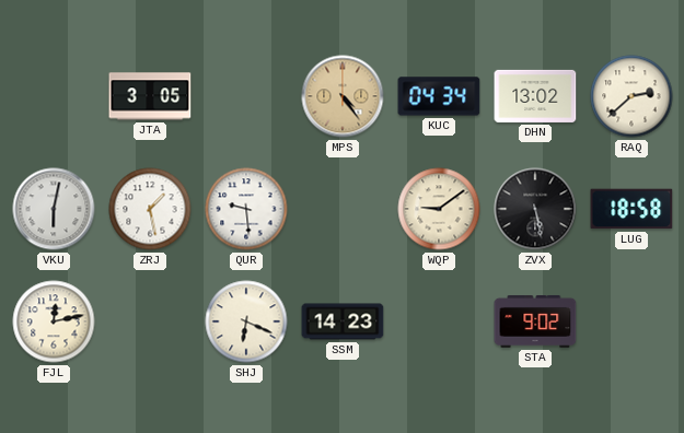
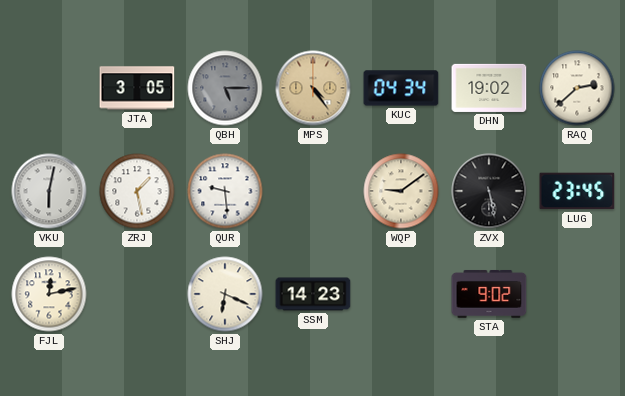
QBH: none -> 5:15 (225, 88)
DHN: 13:02 -> 19:02 (489, 88)
LUG: 18:58 -> 23:45 (577, 191)
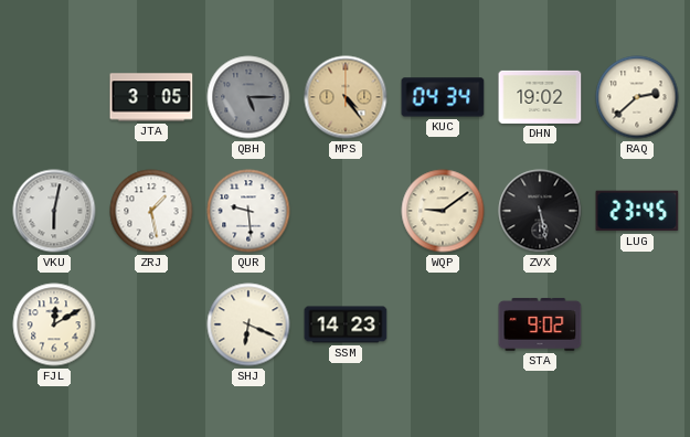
FJL: 12:13 -> 12:10 (54, 324)
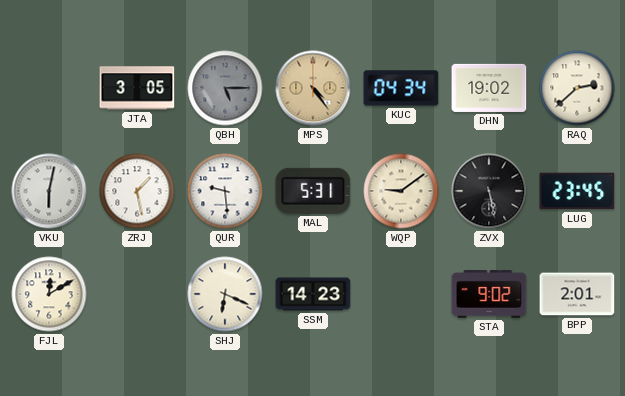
MAL: none -> 5:31 (313, 191)
BPP: none -> 2:01 (577, 294)
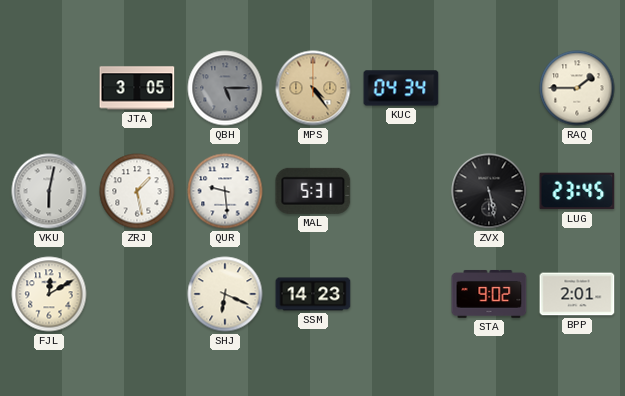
DHN: 19:02 -> none (489, 88)
RAQ: 2:38 -> 1:45 (577, 88)
WQP: 9:09 -> none (401, 191)
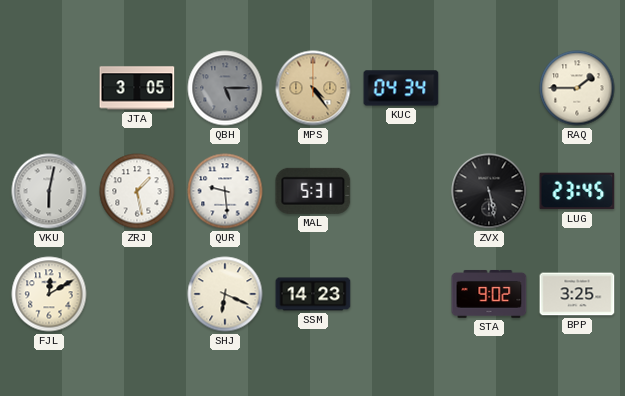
BPP: 2:01 -> 3:25 (577, 294)
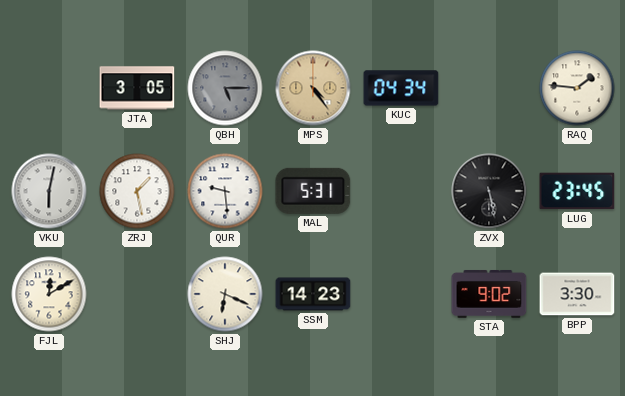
RAQ: 1:45 -> 1:46 (577, 88)
BPP: 3:25 -> 3:30 (577, 294)
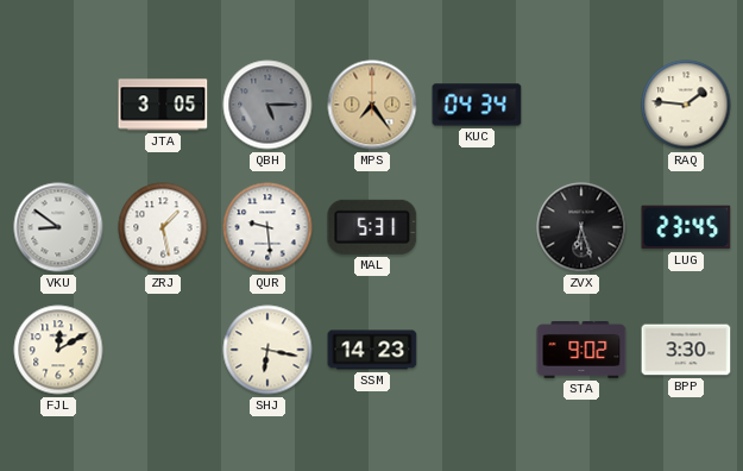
MPS: 4:24 -> 7:24 (372, 105)
VKU: 6:02 -> 8:51 (58, 227)
ZVX: 5:28 -> 6:27 (581, 227)
SHJ: 6:19 -> 6:17 (267, 350)
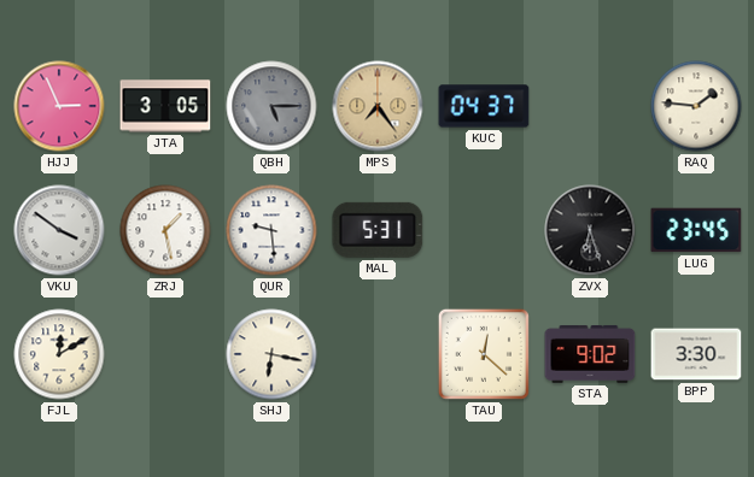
HJJ: none -> 2:56 (59, 106)
KUC: 04:34 -> 04:37 (484, 106)
VKU: 8:51 -> 3:51 (59, 230)
SSM: 14:23 -> none (372, 350)
TAU: none -> 12:22 (484, 354)
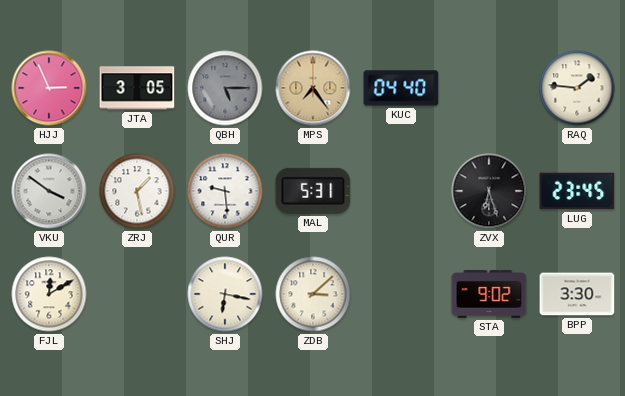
KUC: 04:37 -> 04:40 (401, 88)
ZDB: none -> 3:08 (313, 294)
TAU: 12:22 -> none (484, 354)
